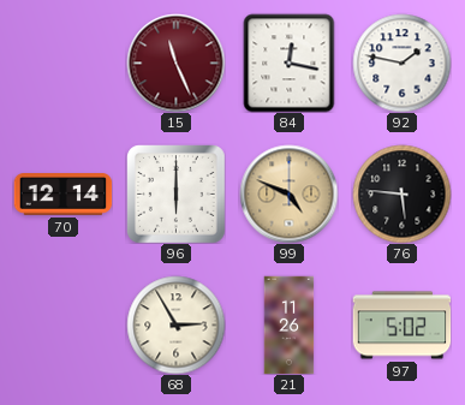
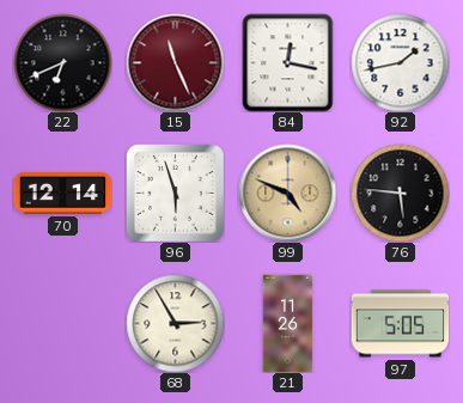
22: none -> 6:41 (62, 62)
92: 1:47 -> 1:43 (400, 62)
96: 6:00 -> 5:57 (176, 194)
97: 5:02 -> 5:05 (400, 324)
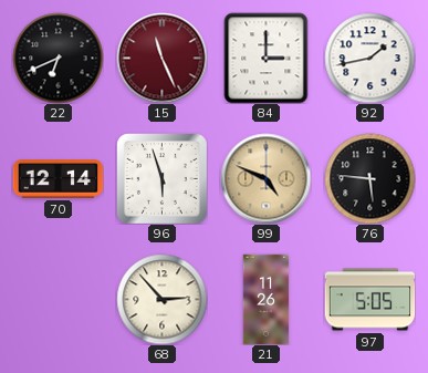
84: 12:17 -> 3:00 (267, 58)
68: 2:55 -> 2:53 (161, 299)
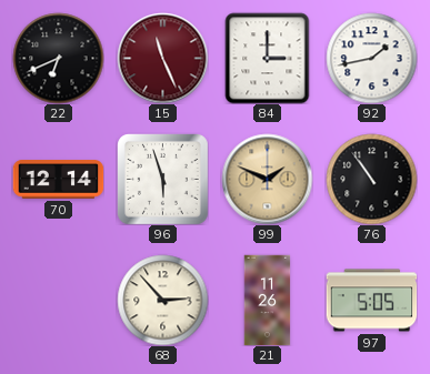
99: 4:49 -> 1:49 (267, 179)
76: 5:46 -> 10:54 (371, 179)
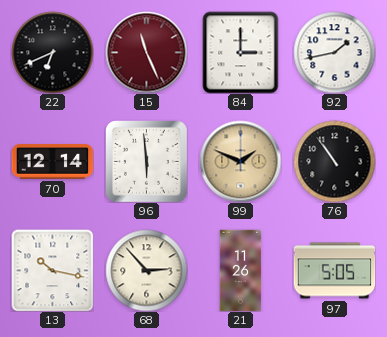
96: 5:57 -> 5:59 (147, 162)
13: none -> 10:17 (52, 270)
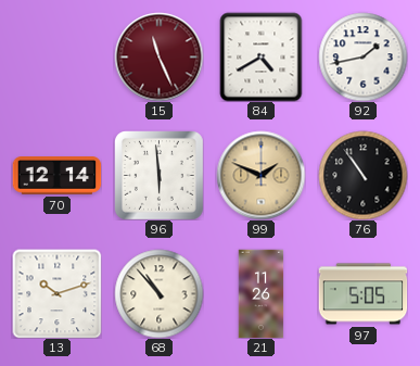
22: 6:41 -> none (52, 52)
84: 3:00 -> 4:40 (262, 56)
13: 10:17 -> 10:12 (56, 293)
68: 2:53 -> 10:53 (158, 293)
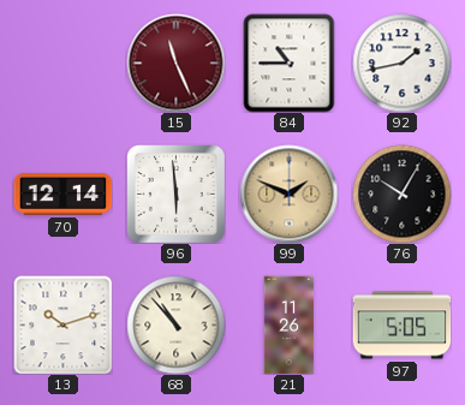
84: 4:40 -> 10:45 (290, 62)
76: 10:54 -> 10:05 (401, 193)
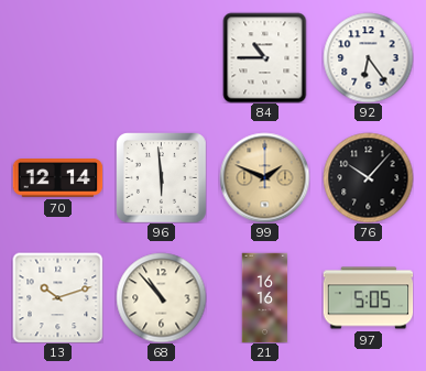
15: 11:26 -> none (175, 62)
92: 1:43 -> 6:24 (368, 57)
76: 10:05 -> 10:07 (368, 177)
21: 11:26 -> 16:16 (265, 297)
